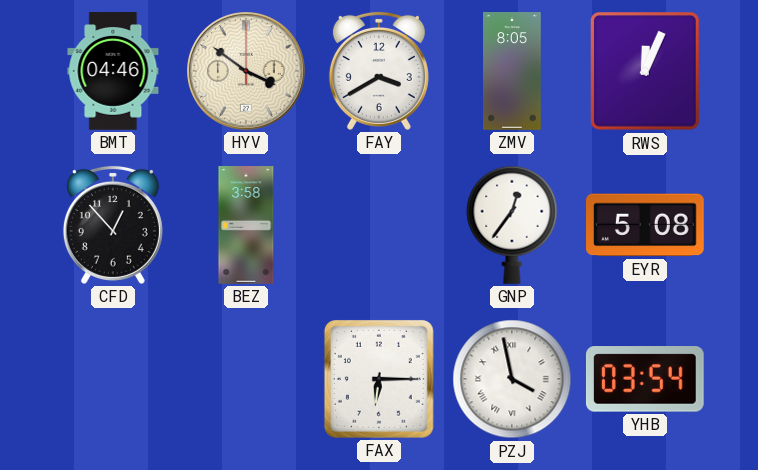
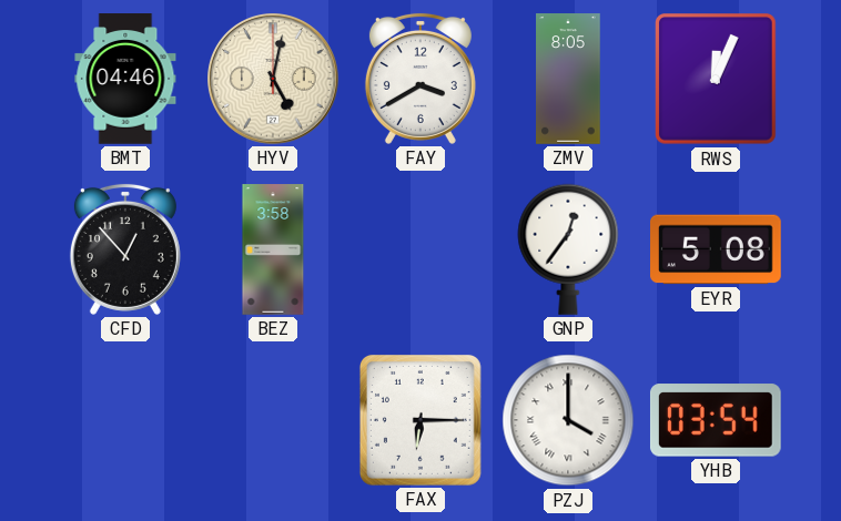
HYV: 3:51 -> 5:02 (274, 80)
PZJ: 3:58 -> 4:00 (568, 420)
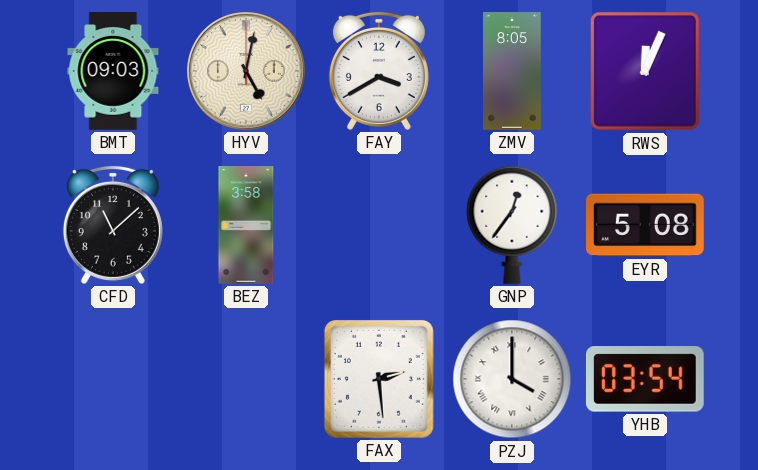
BMT: 04:46 -> 09:03 (113, 71)
CFD: 12:53 -> 11:08 (113, 225)
FAX: 6:15 -> 2:29 (379, 379)
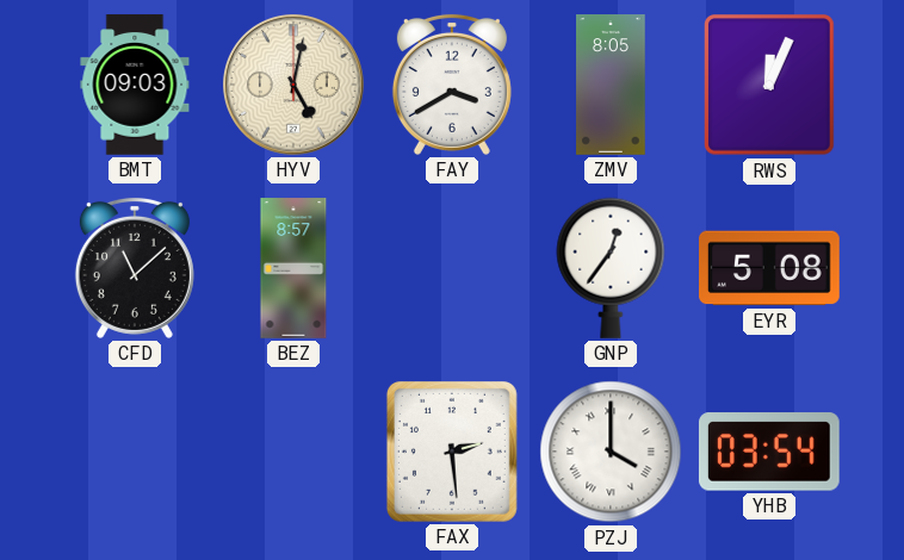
BEZ: 3:58 -> 8:57 (293, 268)
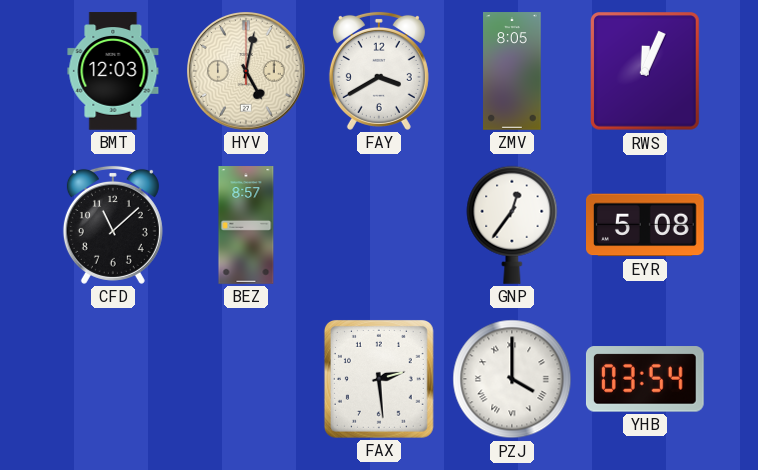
BMT: 09:03 -> 12:03 (113, 71)
